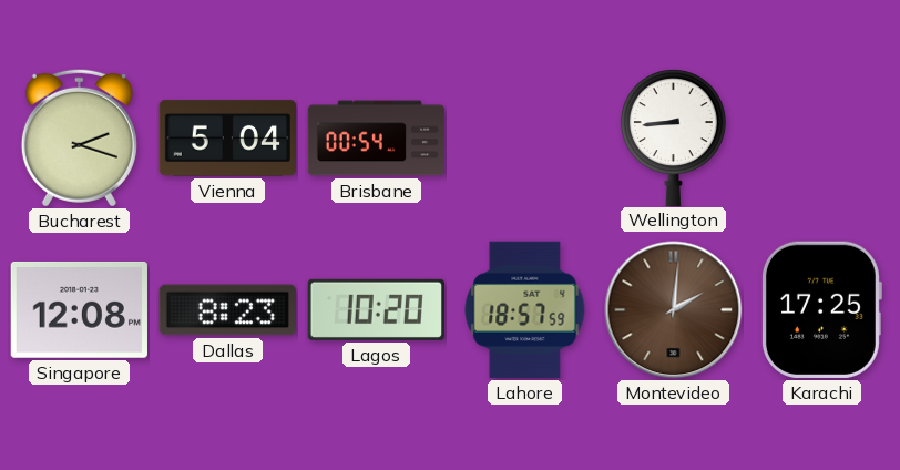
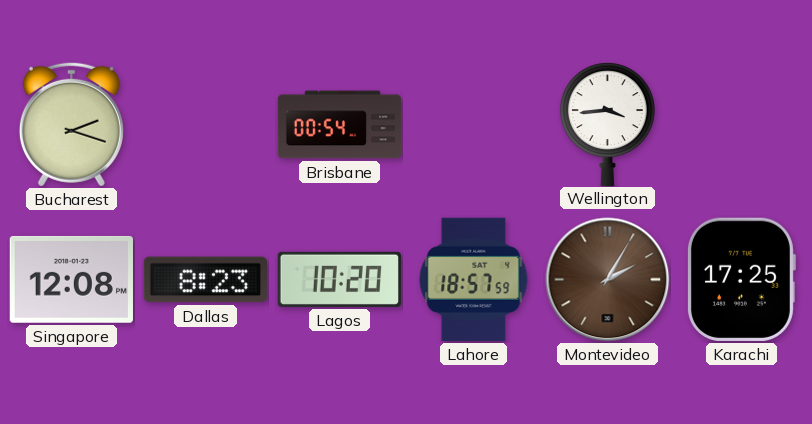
Vienna: 5:04 -> none (227, 139)
Wellington: 8:44 -> 3:44 (607, 124)
Montevideo: 2:01 -> 2:05 (608, 280)
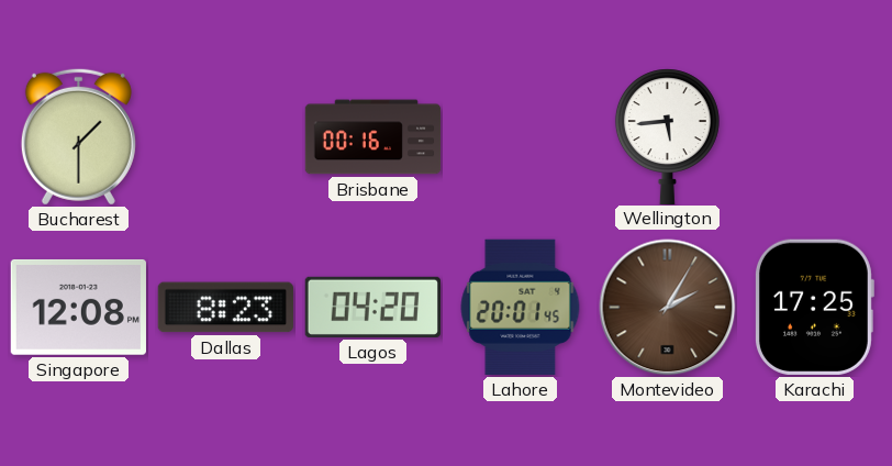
Bucharest: 2:18 -> 1:30 (78, 136)
Brisbane: 00:54 -> 00:16 (373, 137)
Wellington: 3:44 -> 5:44 (667, 136)
Lagos: 10:20 -> 04:20 (372, 307)
Lahore: 18:57 -> 20:01 (521, 307)
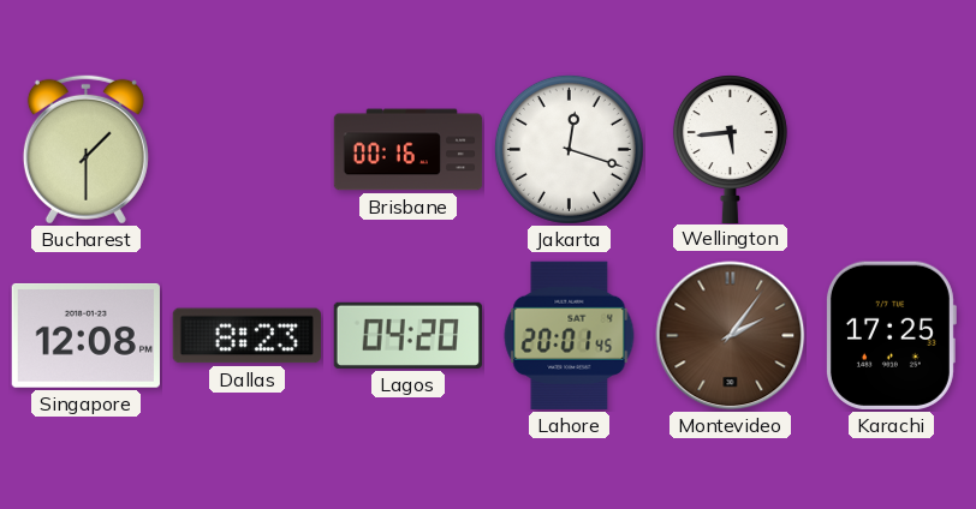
Jakarta: none -> 12:18 (569, 149)
Montevideo: 2:05 -> 2:06 (731, 336)
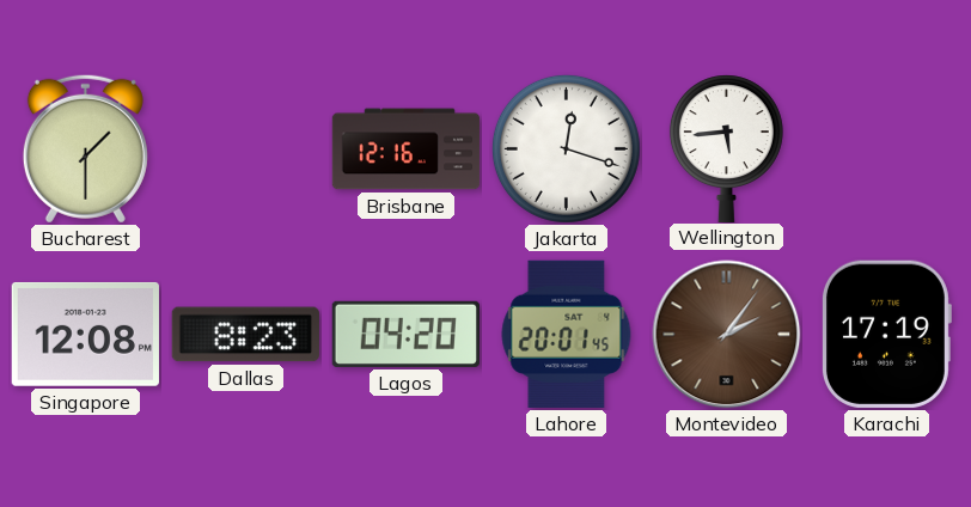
Brisbane: 00:16 -> 12:16 (407, 149)
Karachi: 17:25 -> 17:19 (886, 334)
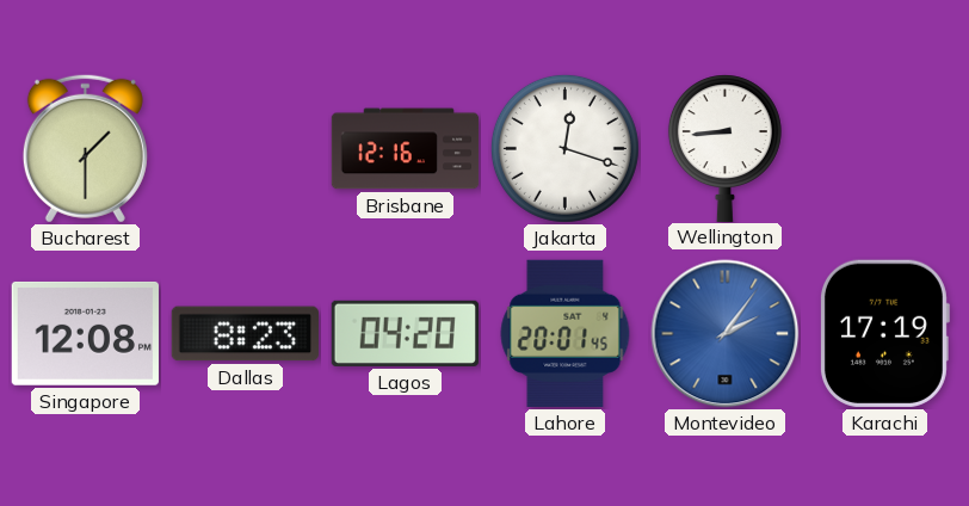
Wellington: 5:44 -> 8:44 (724, 148)
Montevideo dial: brown -> blue (726, 334)
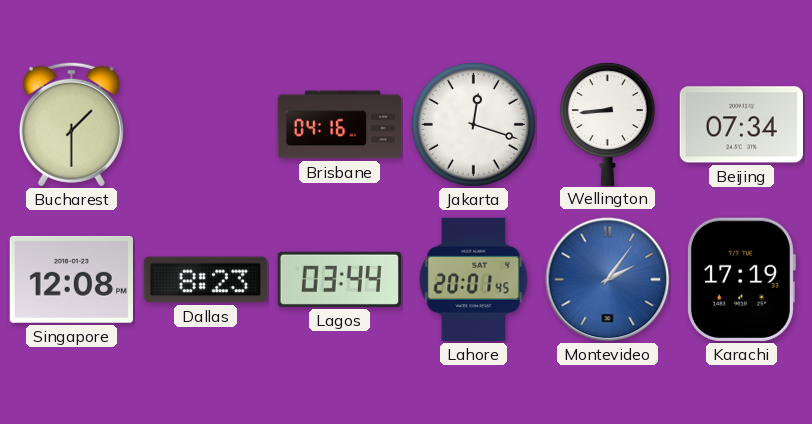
Brisbane: 12:16 -> 04:16 (340, 125)
Beijing: none -> 07:34 (741, 125)
Lagos: 04:20 -> 03:44 (339, 279)
